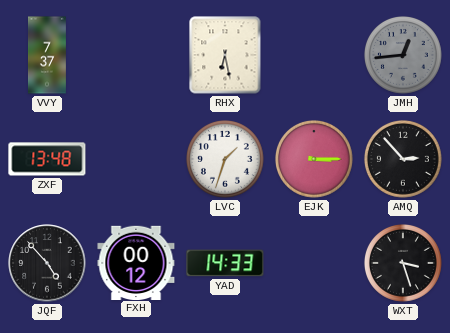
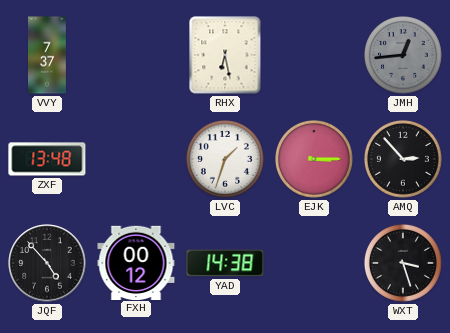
YAD: 14:33 -> 14:38 (225, 263)
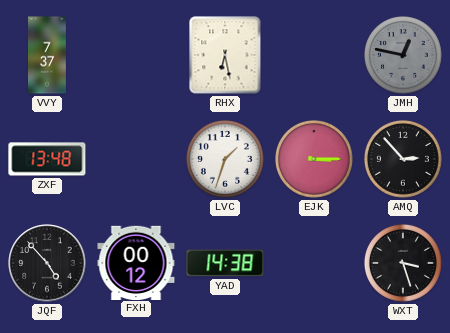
JMH: 12:44 -> 12:47 (403, 56)
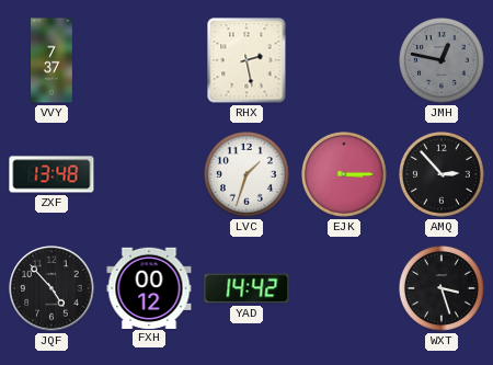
RHX: 6:28 -> 2:28 (246, 60)
YAD: 14:38 -> 14:42 (246, 288)
